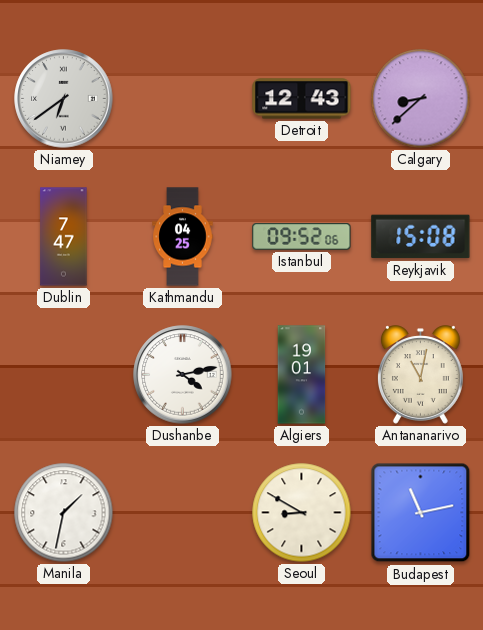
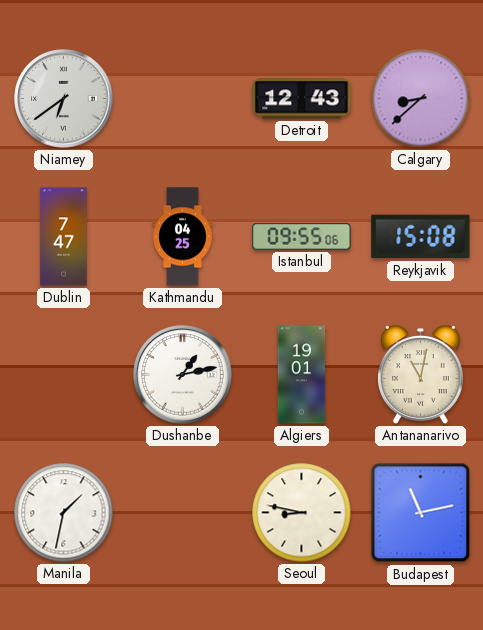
Istanbul: 09:52 -> 09:55 (302, 237)
Dushanbe: 4:13 -> 1:13 (183, 375)
Seoul: 8:50 -> 8:47 (302, 513)
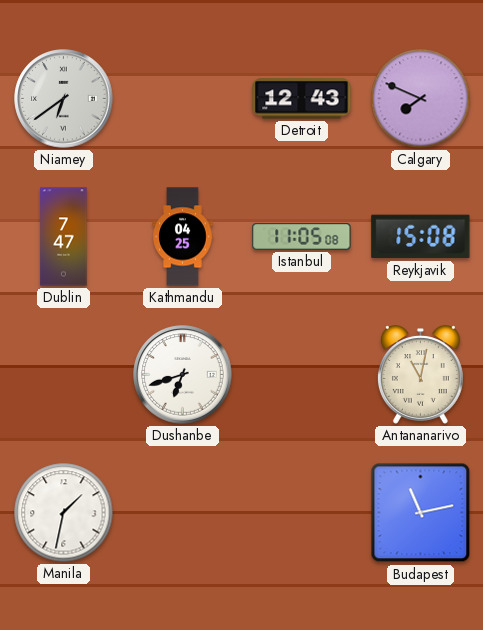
Calgary: 8:38 -> 7:49 (421, 99)
Istanbul: 09:55 -> 11:05 (302, 237)
Dushanbe: 1:13 -> 6:42 (183, 375)
Algiers: 19:01 -> none (302, 375)
Seoul: 8:47 -> none (302, 513)
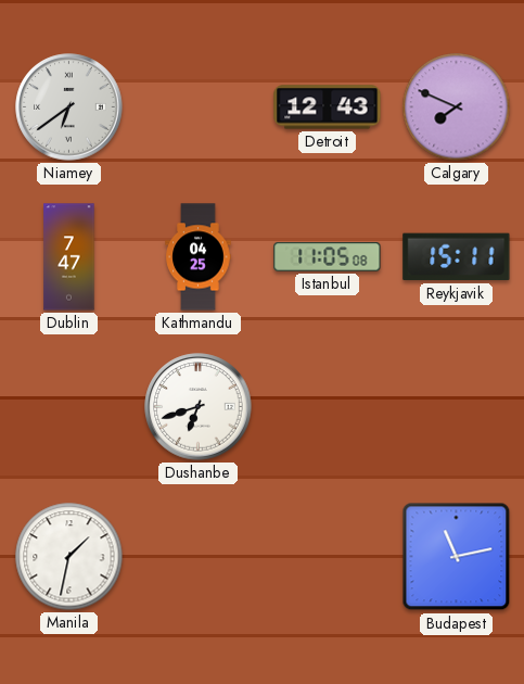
Reykjavik: 15:08 -> 15:11 (457, 257)
Antananarivo: 11:02 -> none (420, 375)
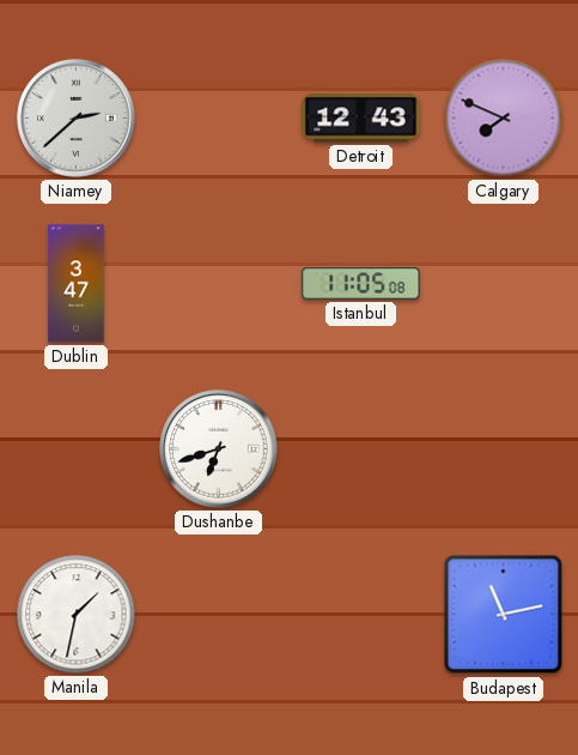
Niamey: 6:39 -> 2:38 (77, 119)
Dublin: 7:47 -> 3:47 (77, 284)
Kathmandu: 04:25 -> none (199, 257)
Reykjavik: 15:11 -> none (457, 257)
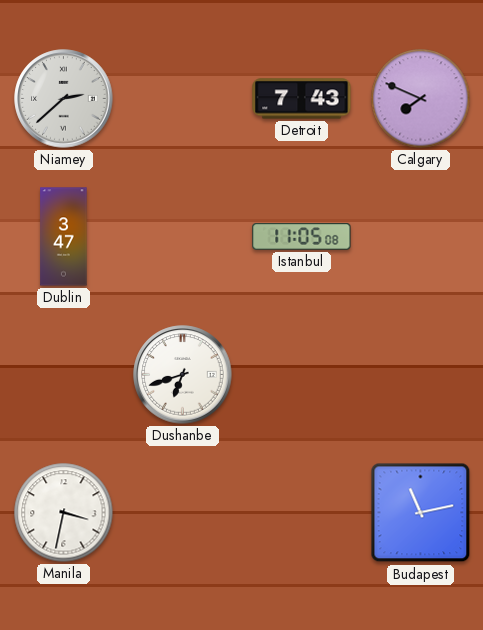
Detroit: 12:43 -> 7:43 (302, 99)
Manila: 1:32 -> 3:32 (64, 513)
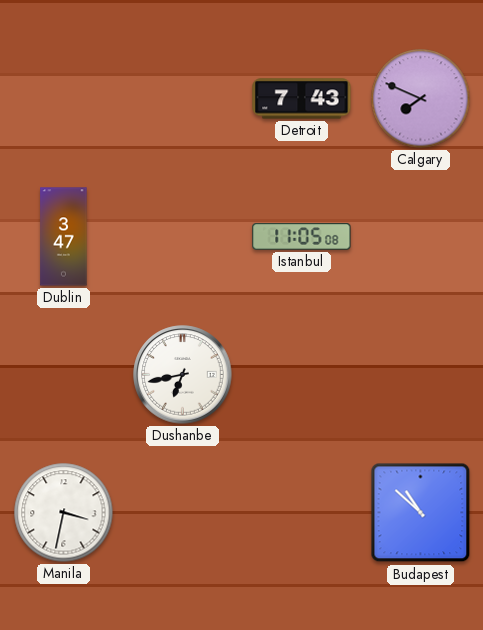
Niamey: 2:38 -> none (64, 99)
Dushanbe: 6:42 -> 6:43 (183, 375)
Budapest: 11:13 -> 10:52 (421, 513)
